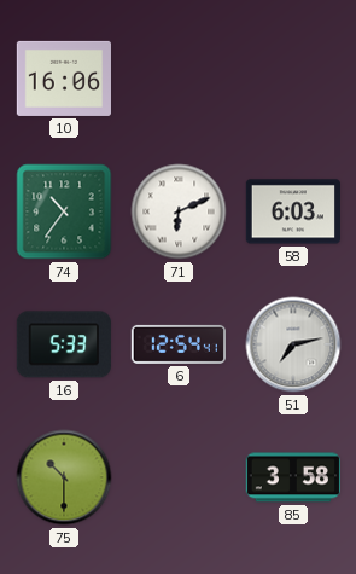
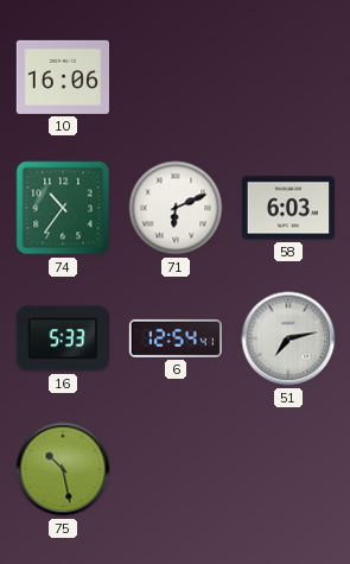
75: 10:30 -> 10:28 (63, 469)
85: 3:58 -> none (292, 477)
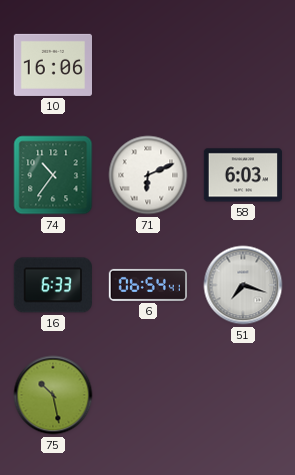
16: 5:33 -> 6:33 (53, 285)
6: 12:54 -> 06:54 (147, 285)
51: 7:13 -> 7:18 (243, 285)
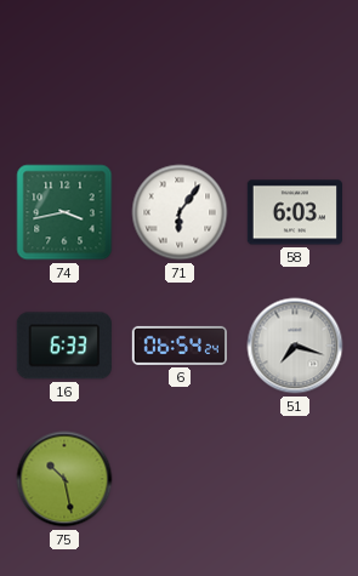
10: 16:06 -> none (52, 65)
74: 10:36 -> 3:43 (64, 212)
71: 6:11 -> 6:06 (180, 212)
6: 06:54:41 -> 06:54:24 (178, 346)
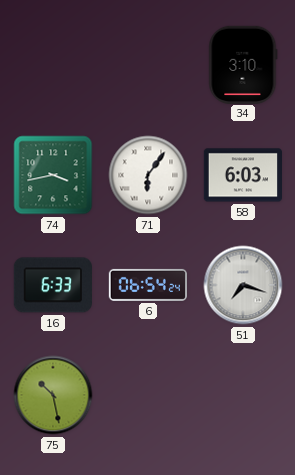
34: none -> 3:10 (243, 64)
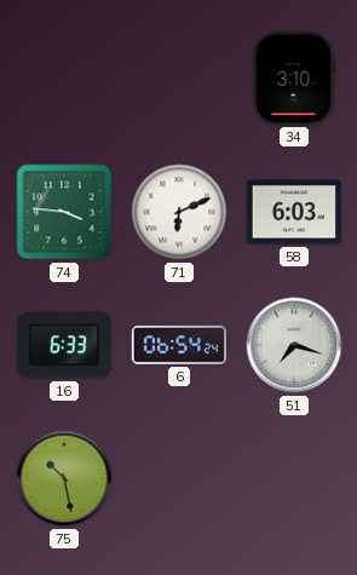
74: 3:43 -> 3:46 (64, 212)
71: 6:06 -> 6:11 (179, 212)
